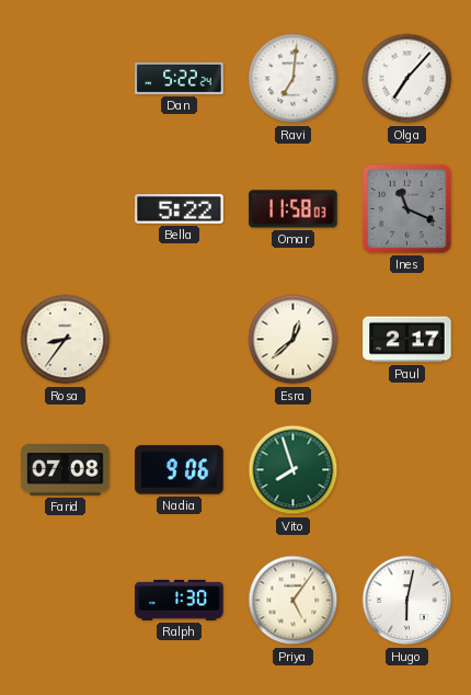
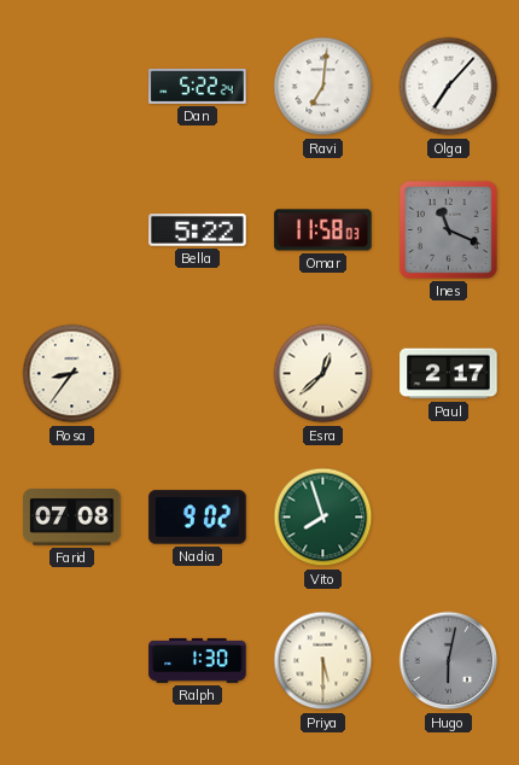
Nadia: 9:06 -> 9:02 (198, 518)
Priya: 5:06 -> 5:30 (323, 661)
Hugo dial: white -> grey (449, 661)
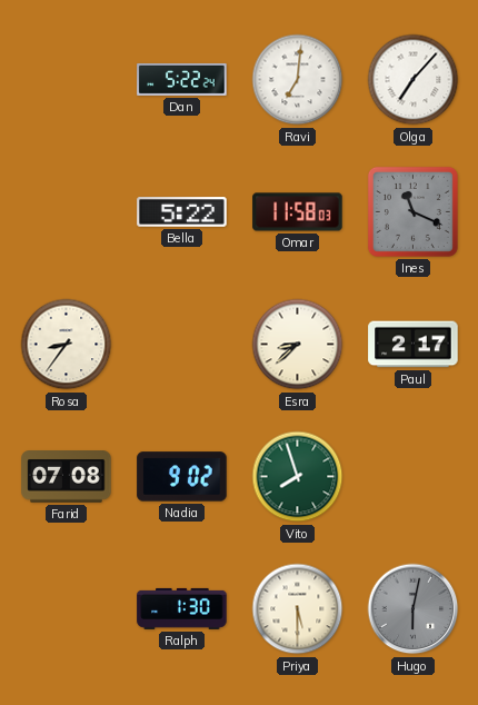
Esra: 12:38 -> 8:38 (298, 345)
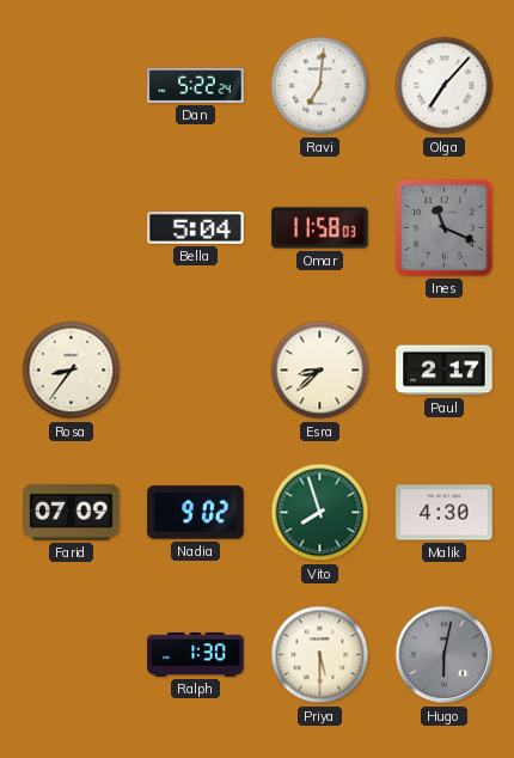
Bella: 5:22 -> 5:04 (196, 228)
Farid: 07:08 -> 07:09 (72, 513)
Malik: none -> 4:30 (445, 513)
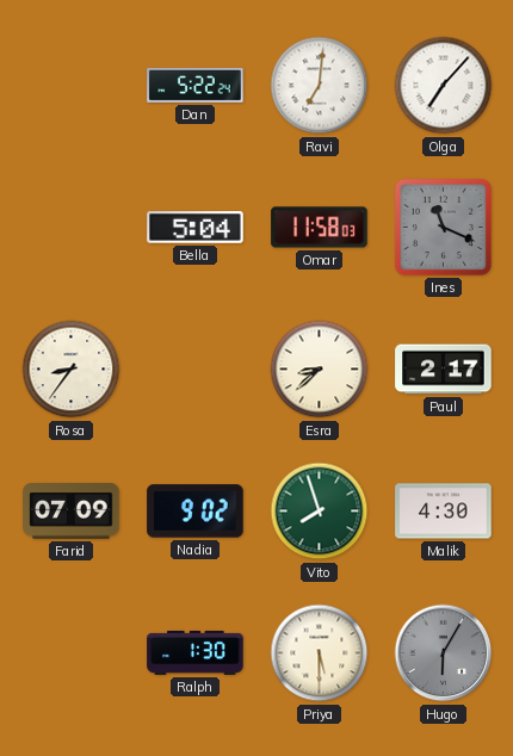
Hugo: 6:02 -> 6:05 (444, 653)
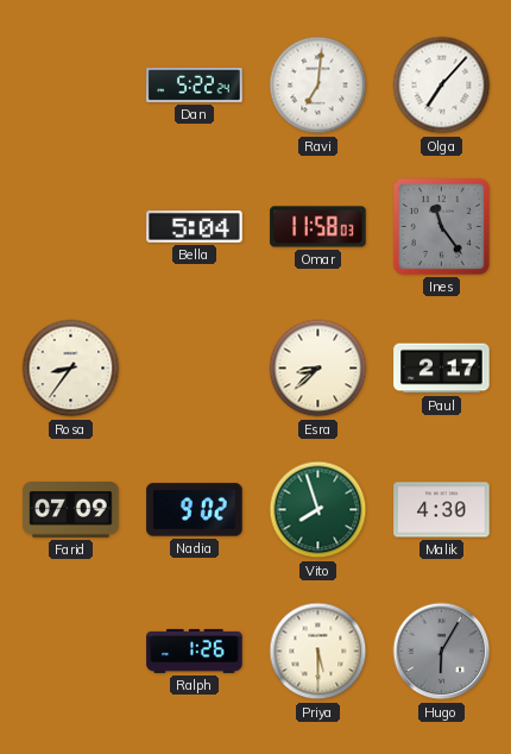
Ines: 11:19 -> 11:24 (441, 226)
Ralph: 1:30 -> 1:26 (195, 651)
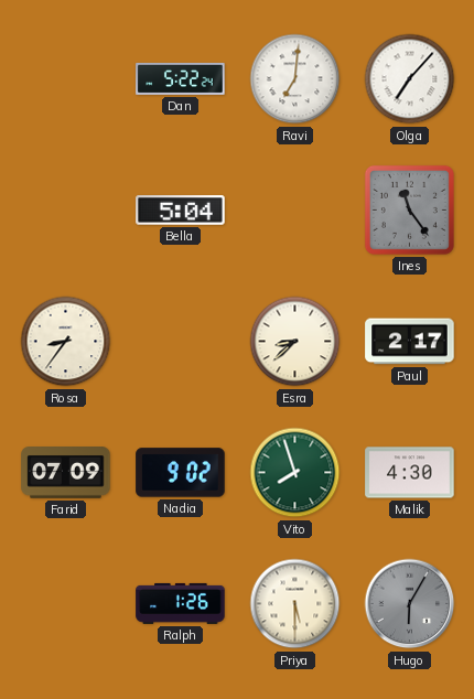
Omar: 11:58 -> none (318, 227)
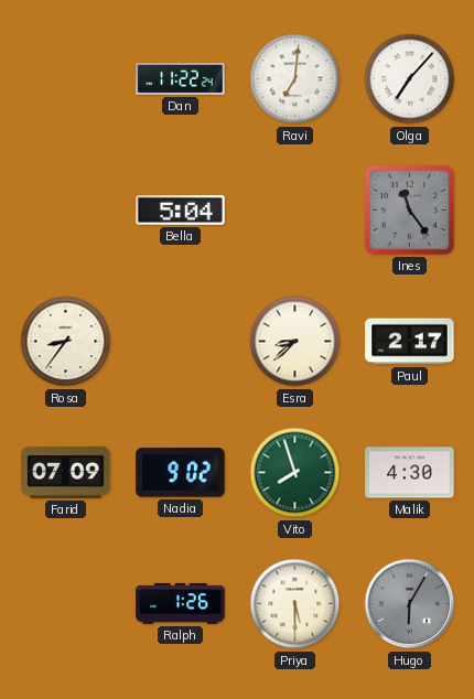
Dan: 5:22 -> 11:22 (181, 78)
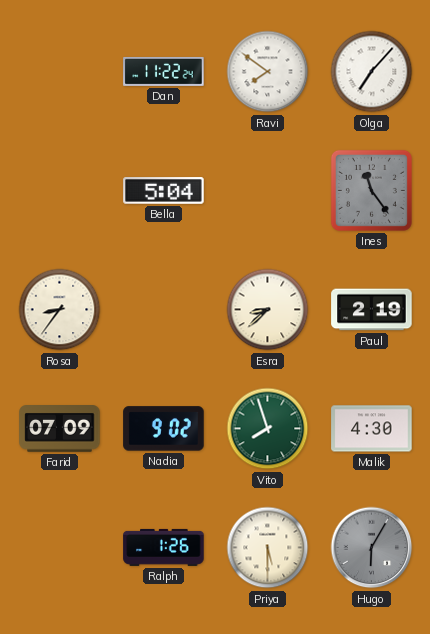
Ravi: 7:01 -> 7:51 (268, 72)
Paul: 2:17 -> 2:19 (372, 310)
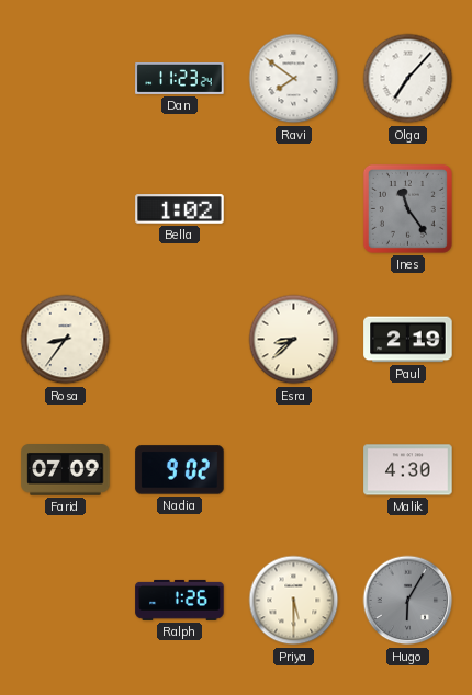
Dan: 11:22 -> 11:23 (180, 78)
Bella: 5:04 -> 1:02 (180, 209)
Vito: 7:57 -> none (268, 429)
